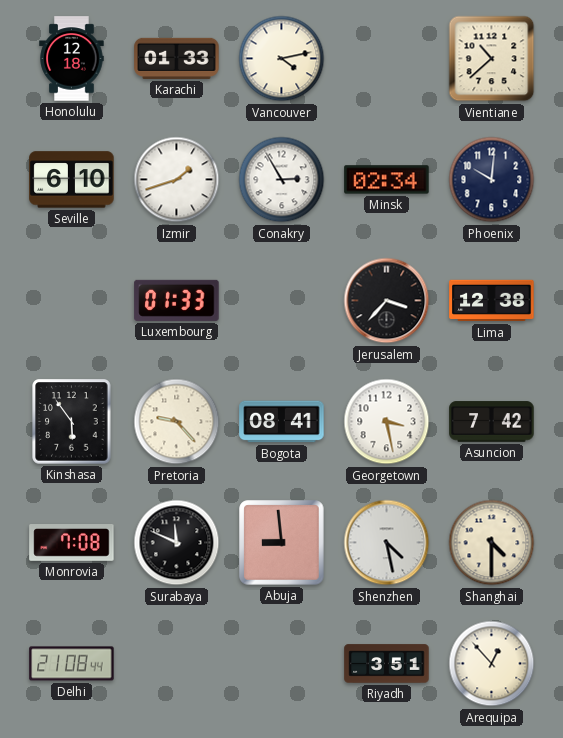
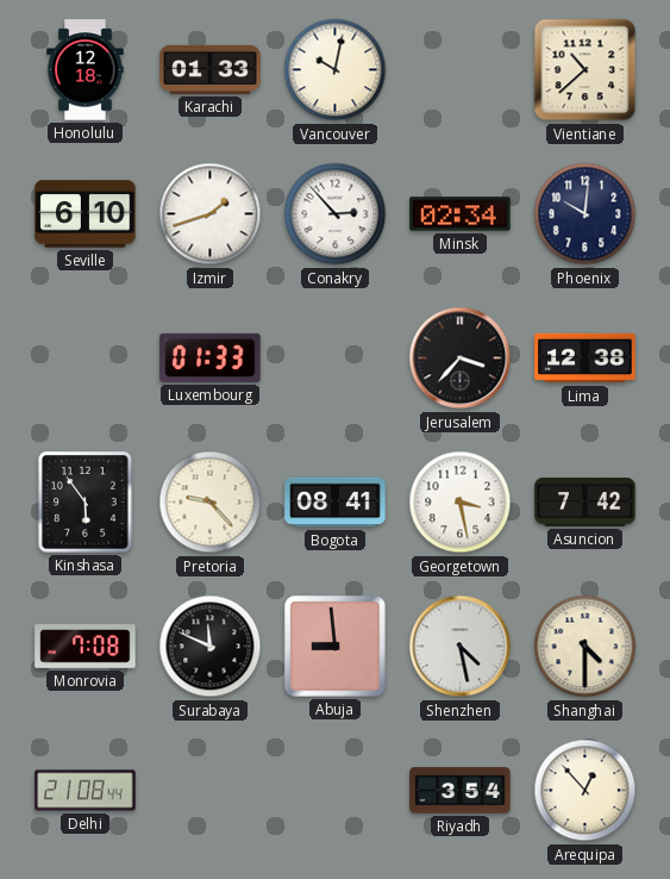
Vancouver: 4:13 -> 10:02 (336, 70)
Conakry: 2:55 -> 2:53 (336, 214)
Riyadh: 3:51 -> 3:54 (461, 791)
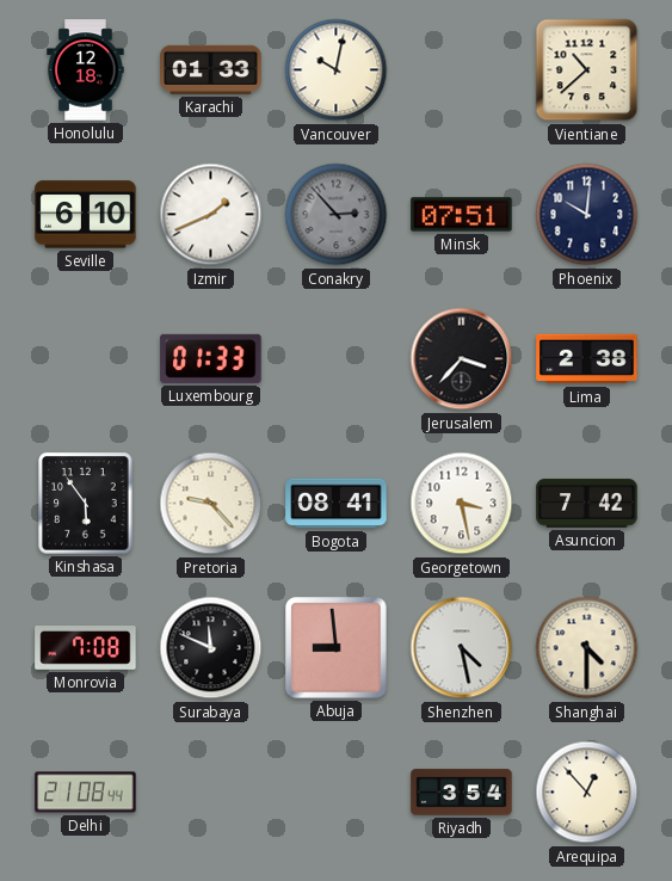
Izmir: 1:42 -> 1:41 (211, 215)
Conakry dial: white -> grey (337, 215)
Minsk: 02:34 -> 07:51 (462, 215)
Lima: 12:38 -> 2:38 (587, 359)
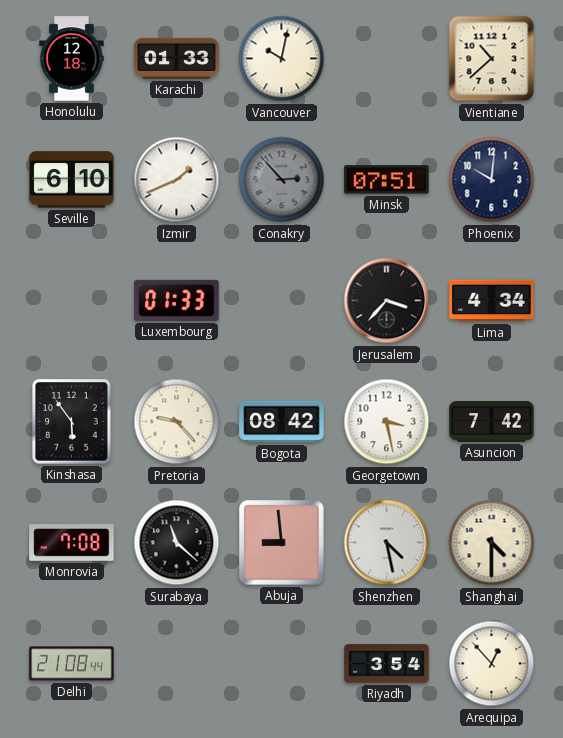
Lima: 2:38 -> 4:34 (492, 301)
Bogota: 08:41 -> 08:42 (282, 422)
Surabaya: 11:49 -> 11:22 (177, 543)
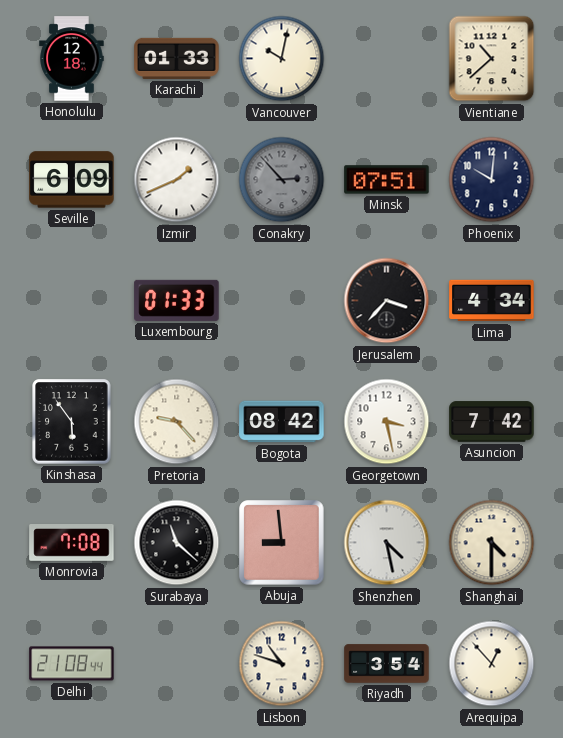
Seville: 6:10 -> 6:09 (72, 180)
Lisbon: none -> 10:48 (282, 664)
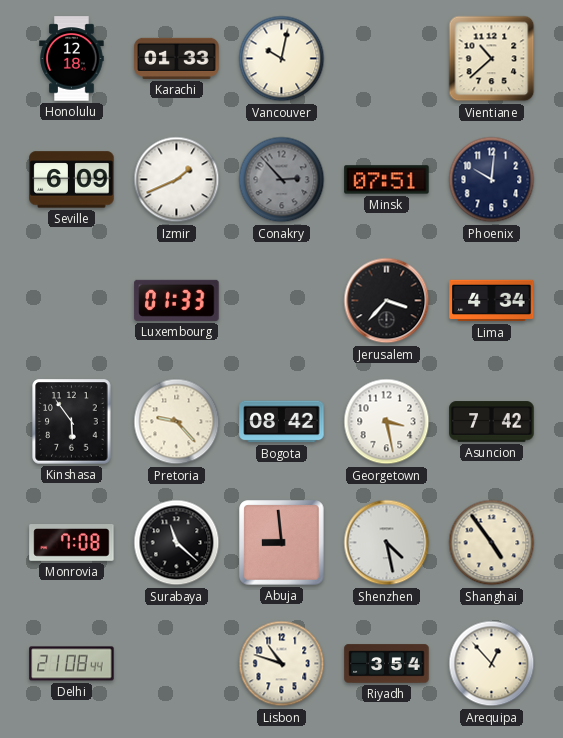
Shanghai: 4:30 -> 4:54 (492, 543)
